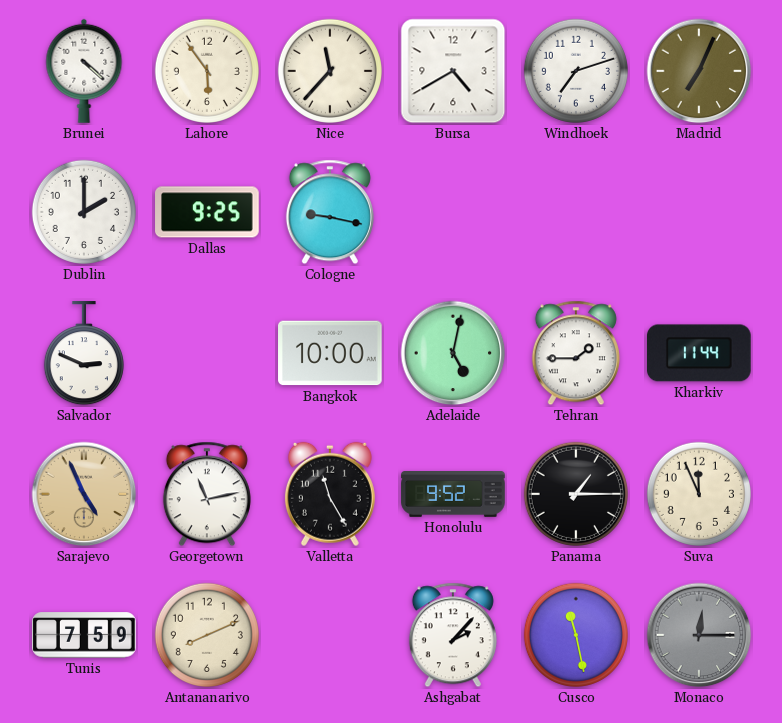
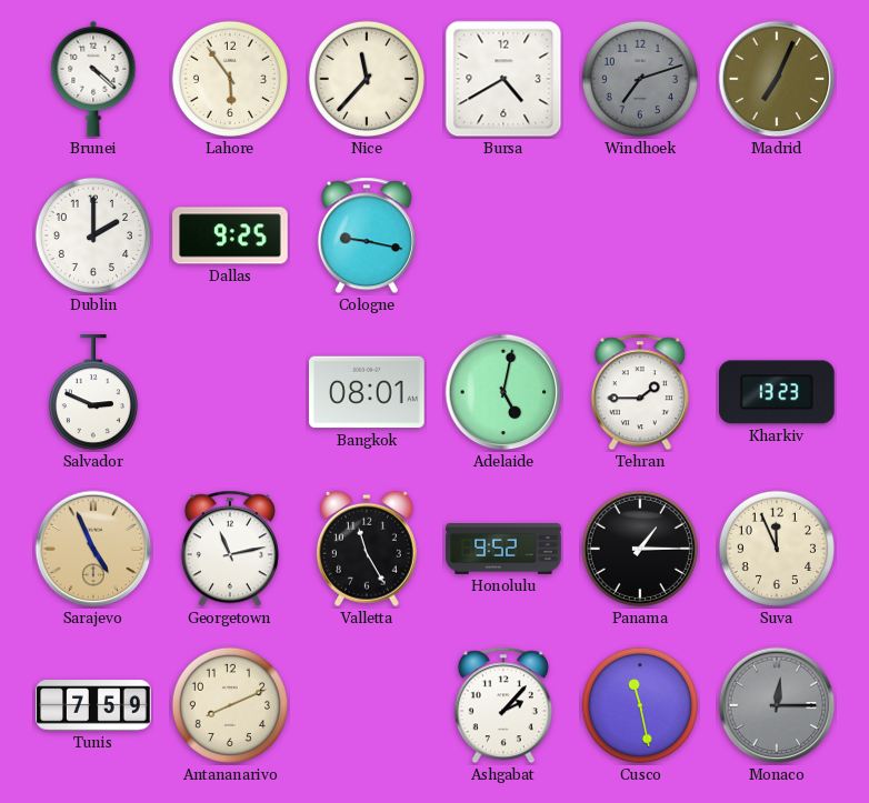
Windhoek dial: white -> grey (640, 79)
Bangkok: 10:00 -> 08:01 (367, 392)
Kharkiv: 11:44 -> 13:23 (778, 392)
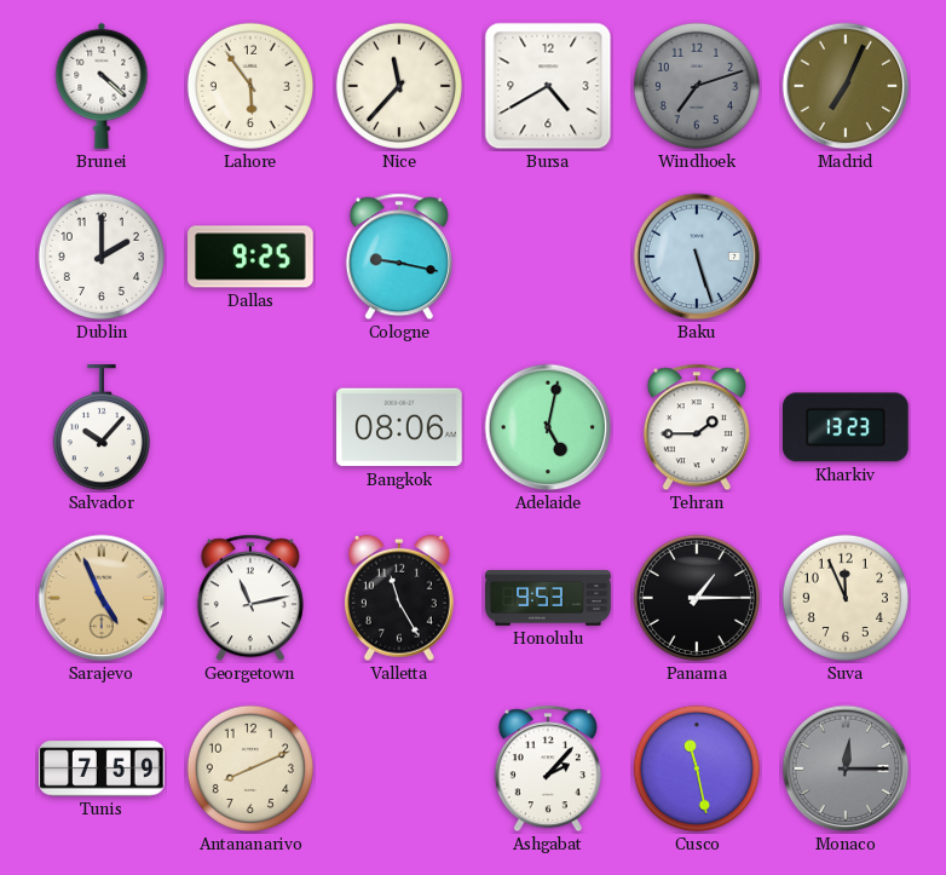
Baku: none -> 5:27 (697, 257)
Salvador: 2:49 -> 10:07 (102, 428)
Bangkok: 08:01 -> 08:06 (399, 427)
Honolulu: 9:52 -> 9:53 (548, 599)
